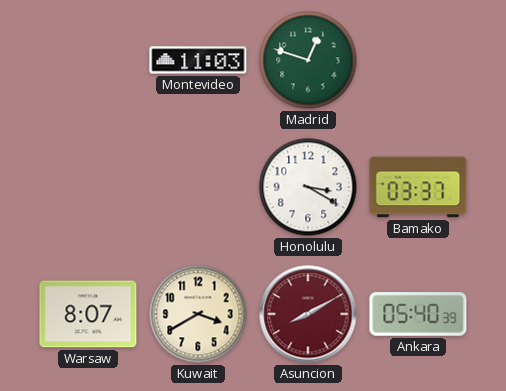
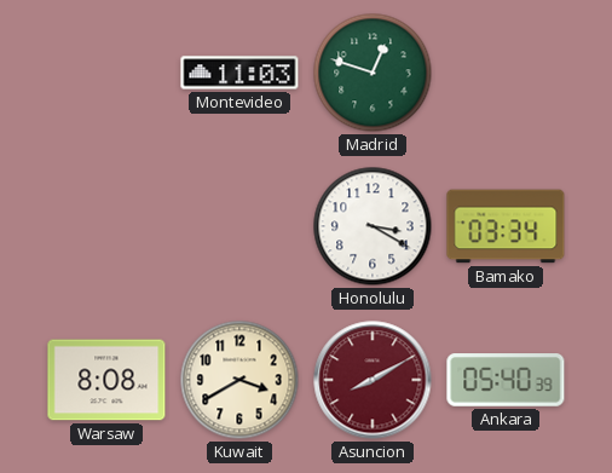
Bamako: 03:37 -> 03:34 (506, 226)
Warsaw: 8:07 -> 8:08 (106, 380)
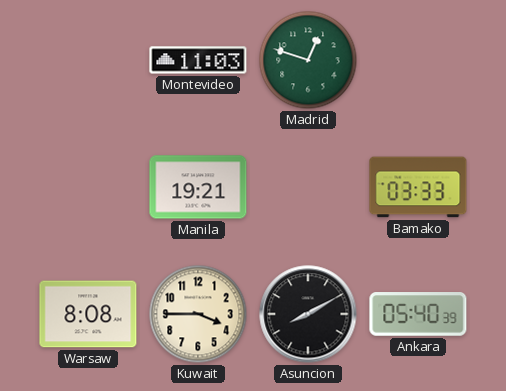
Manila: none -> 19:21 (198, 187)
Honolulu: 3:20 -> none (373, 226)
Bamako: 03:34 -> 03:33 (418, 187)
Kuwait: 3:40 -> 3:45 (198, 314)
Asuncion dial: burgundy -> black (308, 314)
